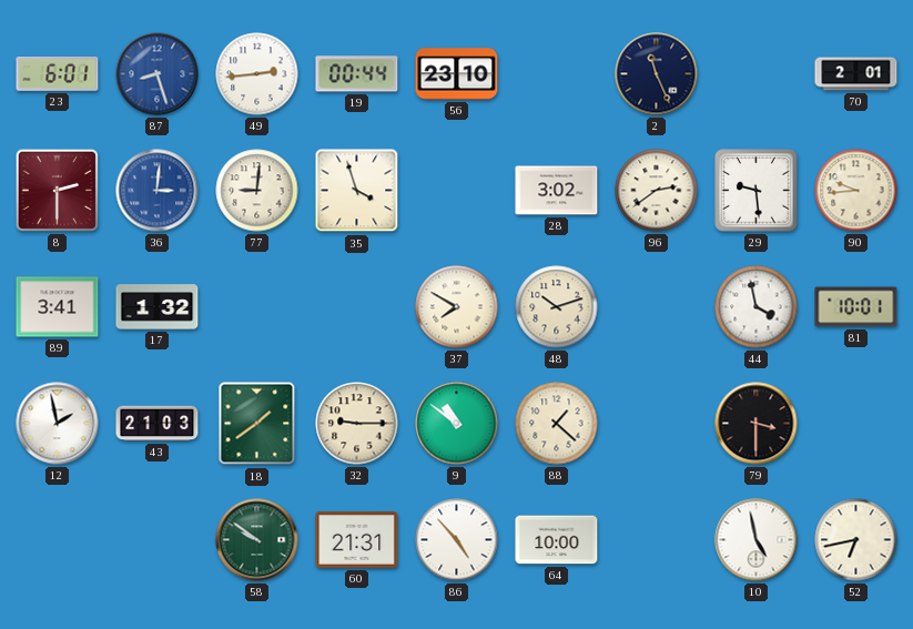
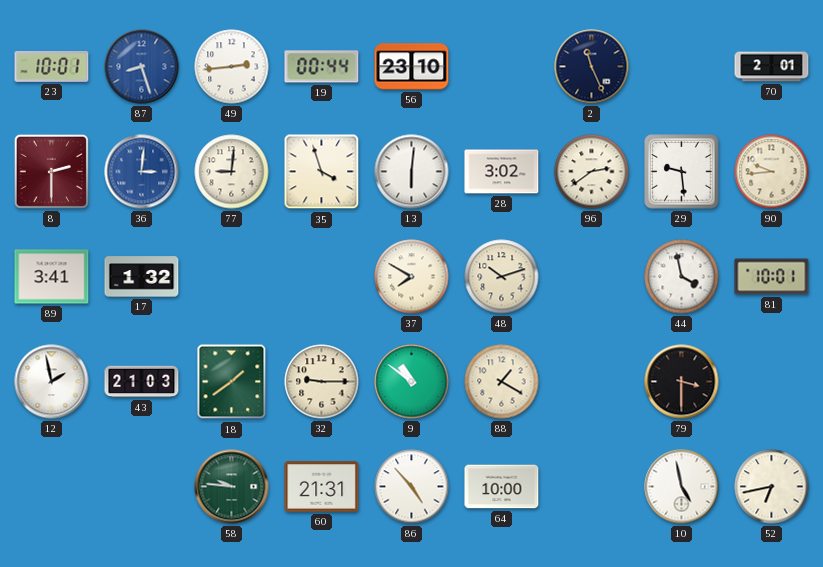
23: 6:01 -> 10:01 (52, 67)
13: none -> 6:01 (412, 172)
88: 1:22 -> 1:20 (502, 382)
58: 9:51 -> 9:46 (232, 487)
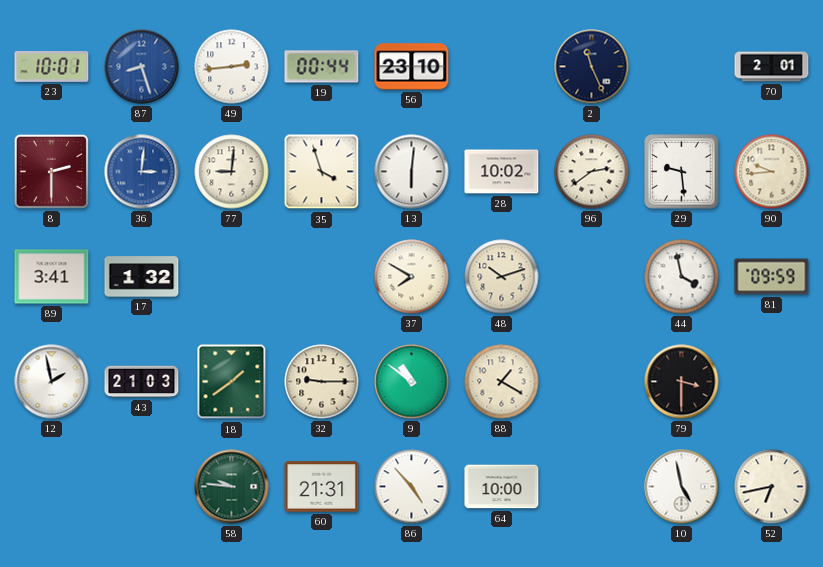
28: 3:02 -> 10:02 (502, 172)
81: 10:01 -> 09:59 (772, 277)
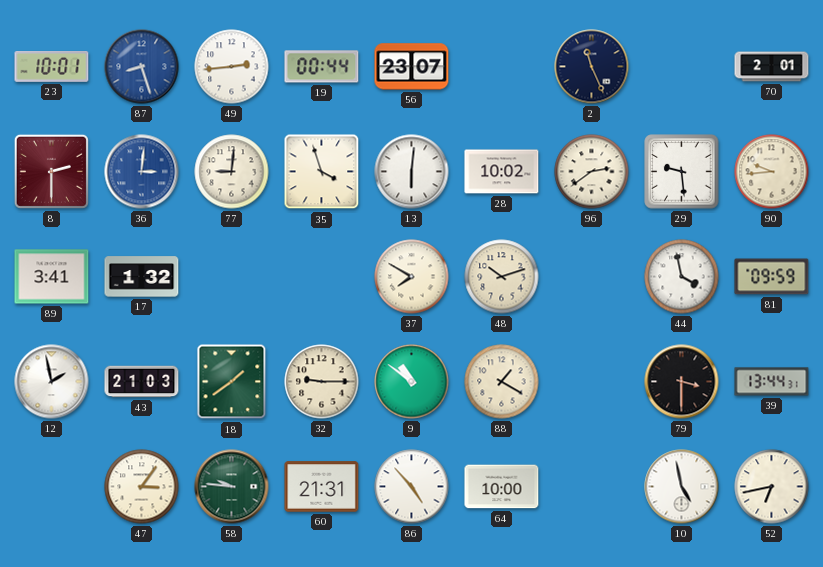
56: 23:10 -> 23:07 (412, 67)
39: none -> 13:44 (772, 382)
47: none -> 3:06 (142, 487)
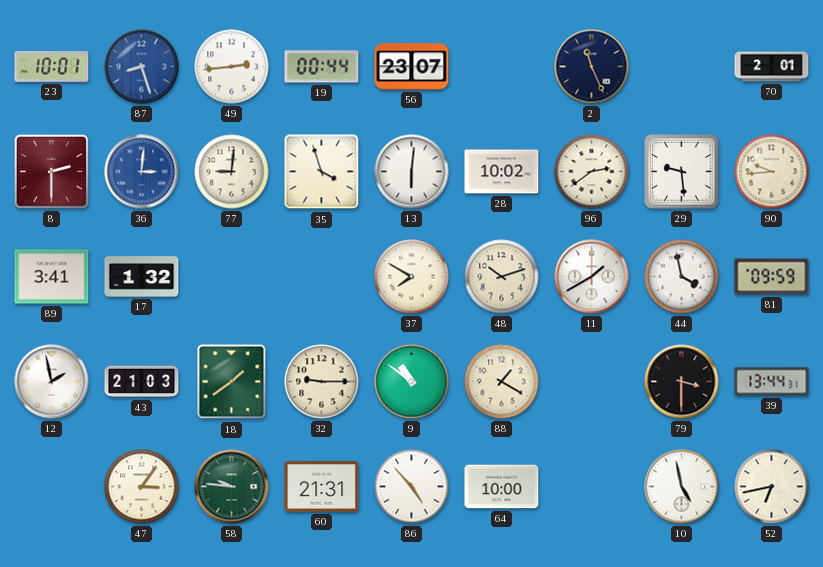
11: none -> 1:40 (592, 277)
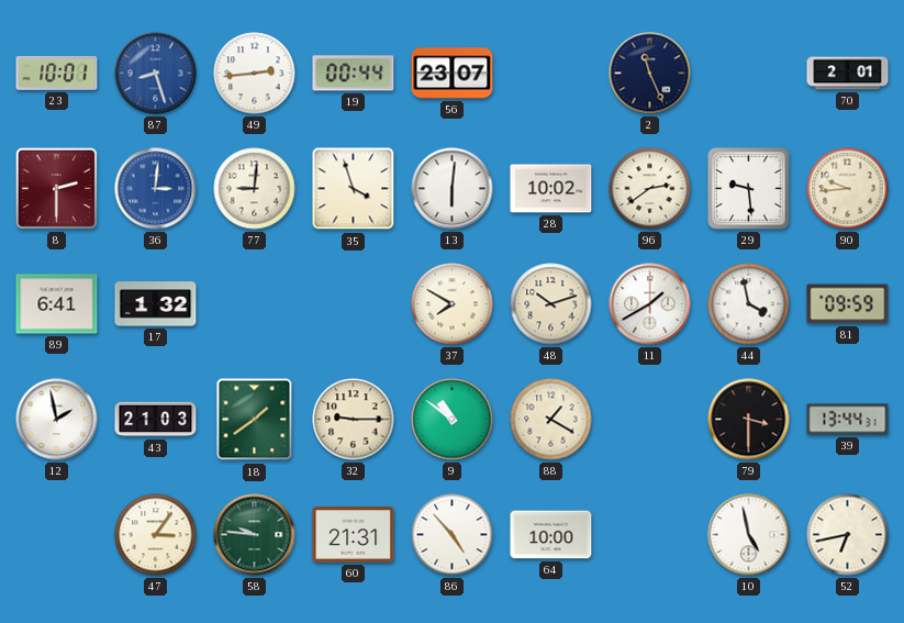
89: 3:41 -> 6:41 (57, 304)
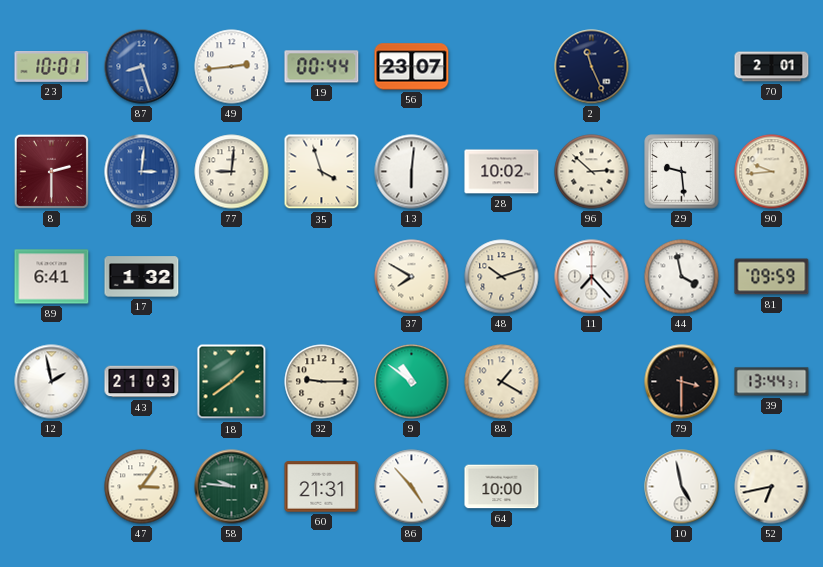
96: 2:39 -> 2:52 (592, 172)
11: 1:40 -> 7:23 (592, 277)
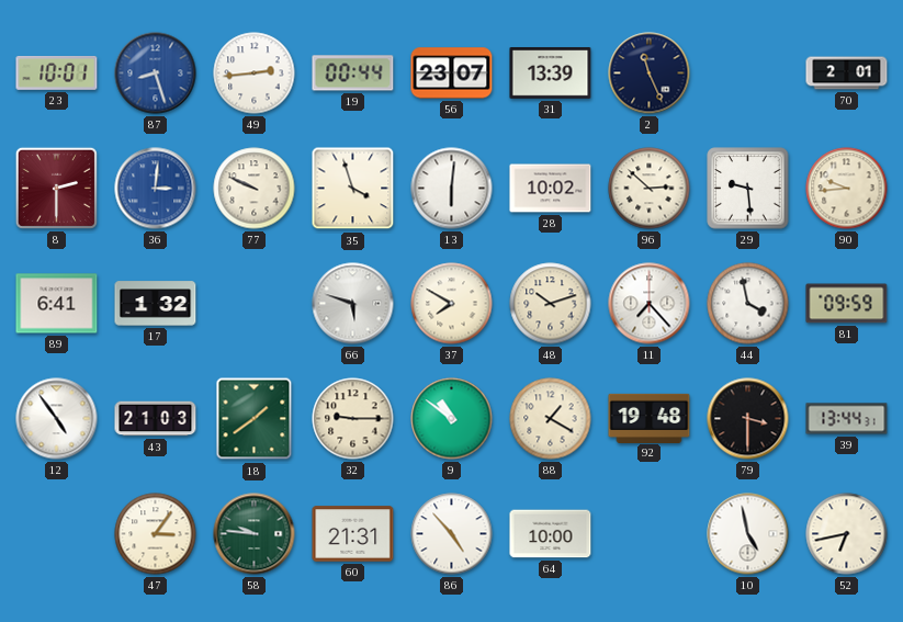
31: none -> 13:39 (551, 73)
77: 9:01 -> 9:49 (255, 189)
66: none -> 5:48 (353, 304)
12: 1:58 -> 4:54 (57, 419)
92: none -> 19:48 (650, 418)
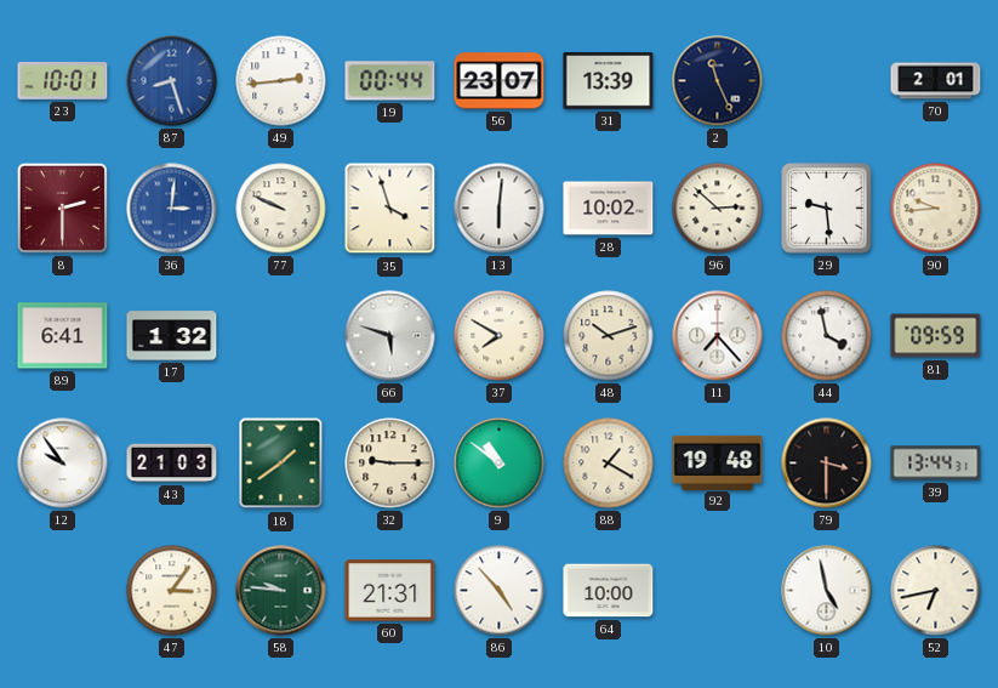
12: 4:54 -> 9:54 (63, 464)
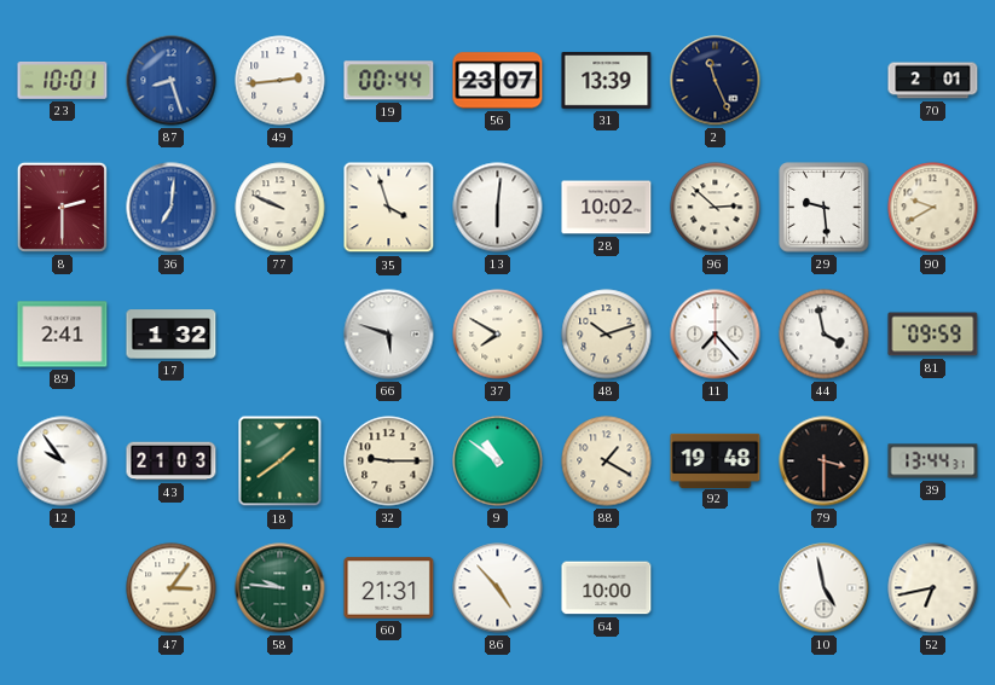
36: 3:01 -> 7:01 (172, 208)
90: 9:44 -> 9:40 (933, 208)
89: 6:41 -> 2:41 (63, 335)
